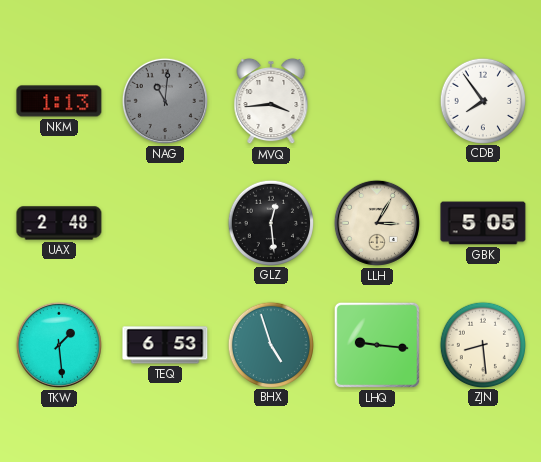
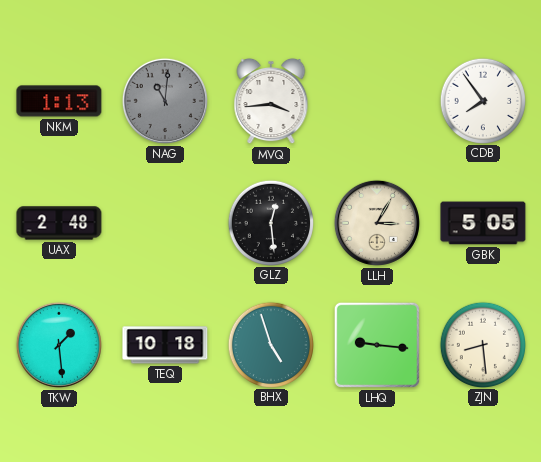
TEQ: 6:53 -> 10:18 (165, 345)
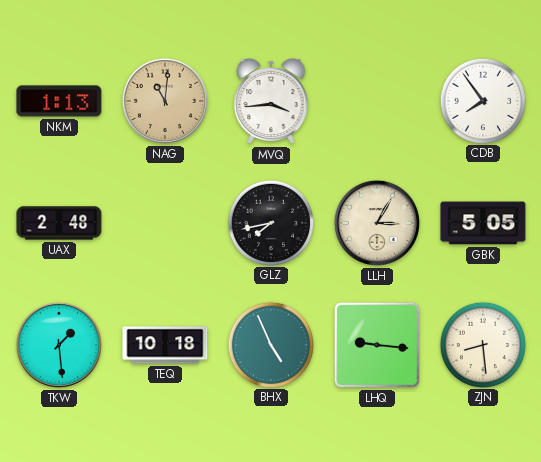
NAG dial: grey -> champagne (165, 101)
GLZ: 12:29 -> 7:43 (270, 222)
BHX: 4:57 -> 4:56 (270, 344)
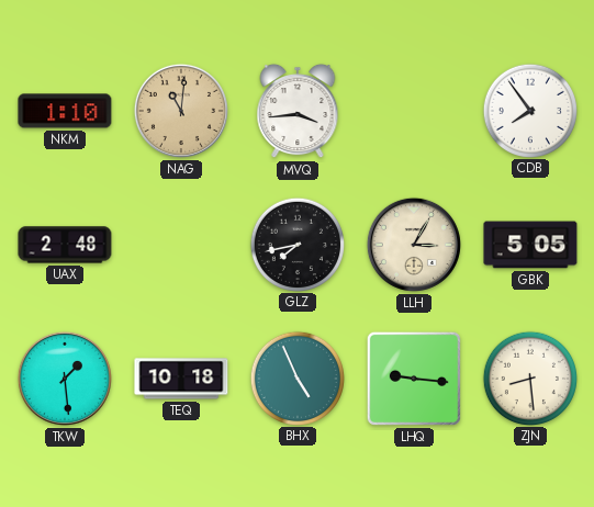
NKM: 1:13 -> 1:10 (65, 111)
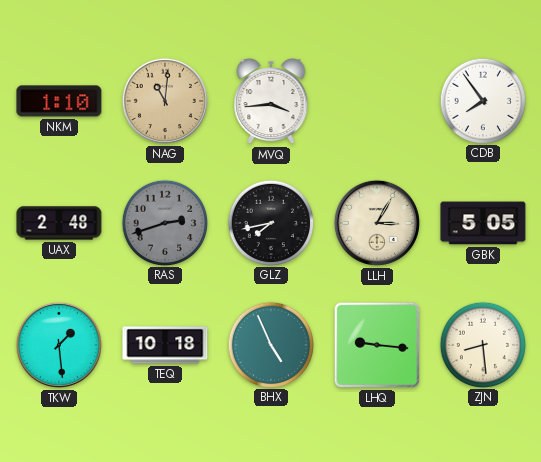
RAS: none -> 2:42 (164, 222)
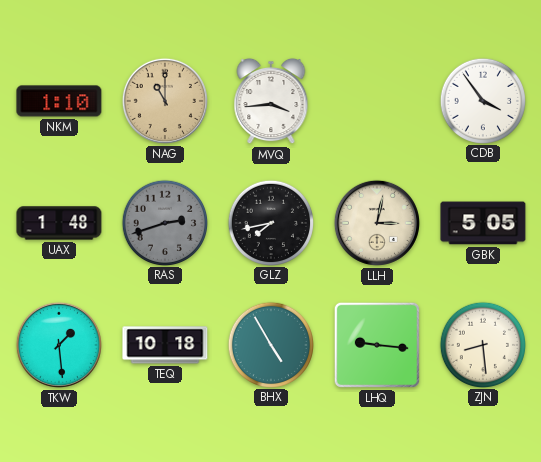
NAG: 11:01 -> 11:00 (165, 101)
CDB: 7:54 -> 3:54 (482, 100)
UAX: 2:48 -> 1:48 (59, 223)
LLH: 3:05 -> 3:02 (377, 223)
BHX: 4:56 -> 4:55 (270, 344)
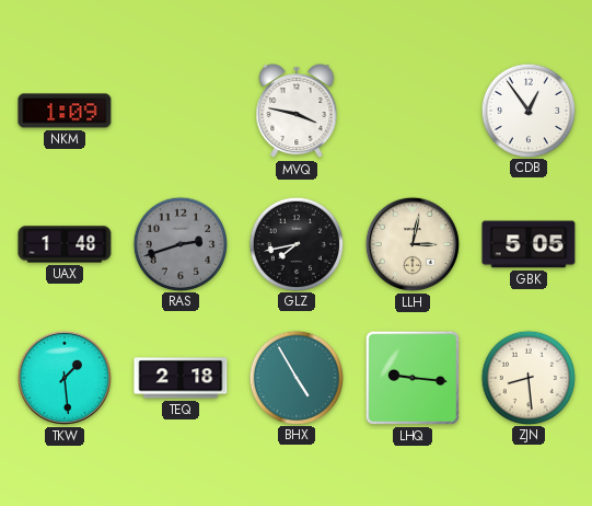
NKM: 1:10 -> 1:09 (65, 111)
NAG: 11:00 -> none (165, 101)
MVQ: 3:44 -> 3:47 (297, 111)
CDB: 3:54 -> 12:54 (527, 110)
TEQ: 10:18 -> 2:18 (181, 378)
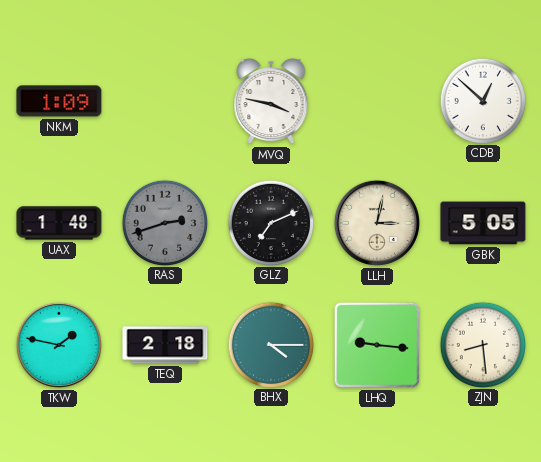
CDB: 12:54 -> 12:52 (482, 100)
GLZ: 7:43 -> 7:11 (270, 222)
TKW: 1:29 -> 1:47 (59, 345)
BHX: 4:55 -> 4:15 (270, 344)
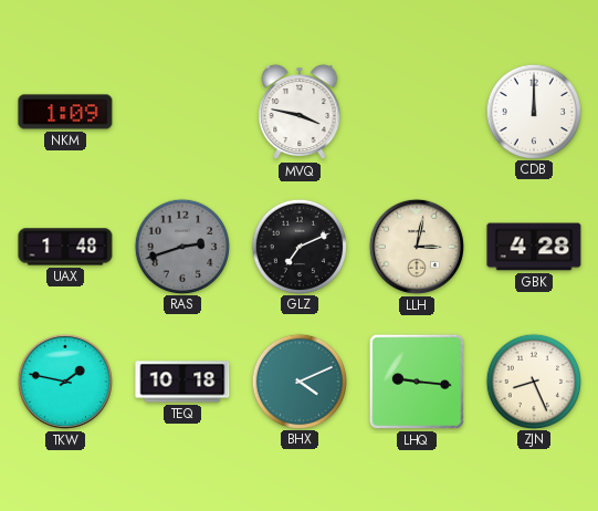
CDB: 12:52 -> 12:00 (533, 111)
GBK: 5:05 -> 4:28 (534, 247)
TEQ: 2:18 -> 10:18 (182, 382)
BHX: 4:15 -> 4:11 (298, 380)
ZJN: 8:29 -> 8:26 (533, 380)
